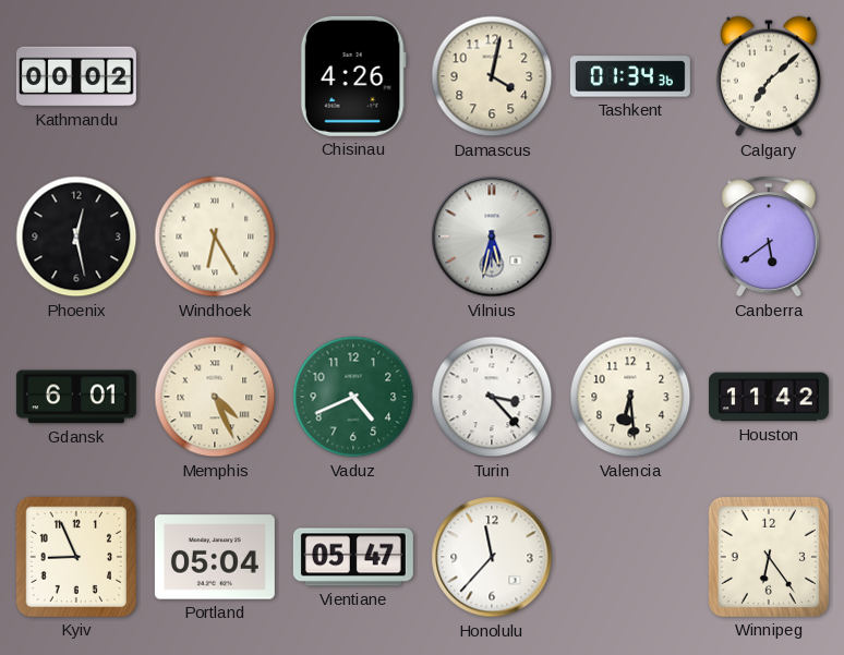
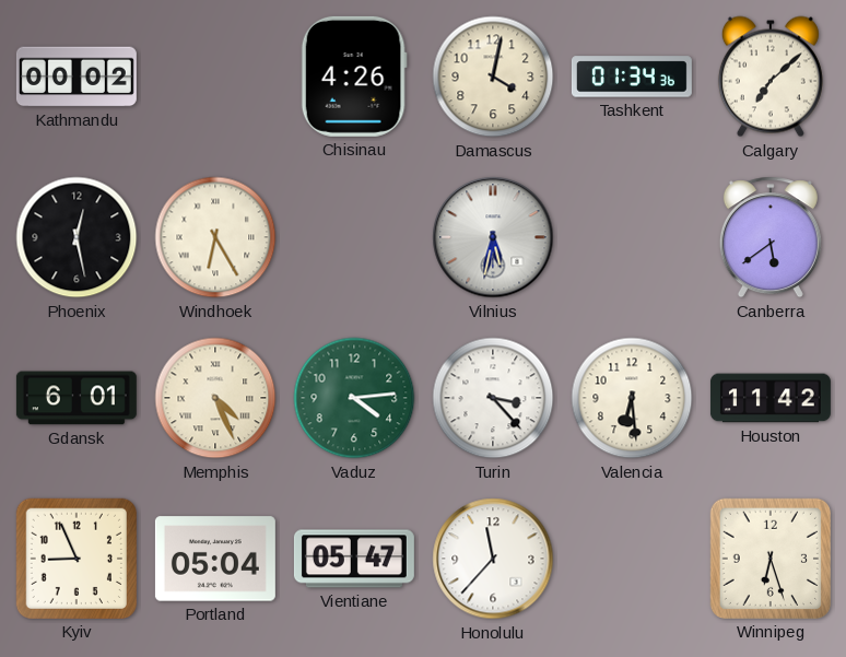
Vaduz: 4:41 -> 4:14 (354, 398)
Winnipeg: 6:24 -> 6:27 (771, 559)
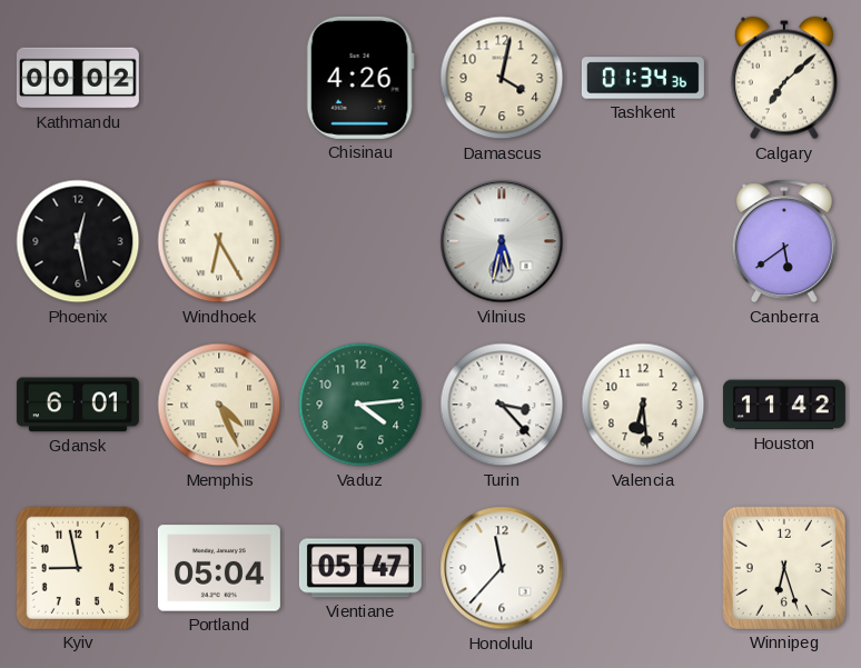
Kyiv: 8:56 -> 8:58 (78, 568)
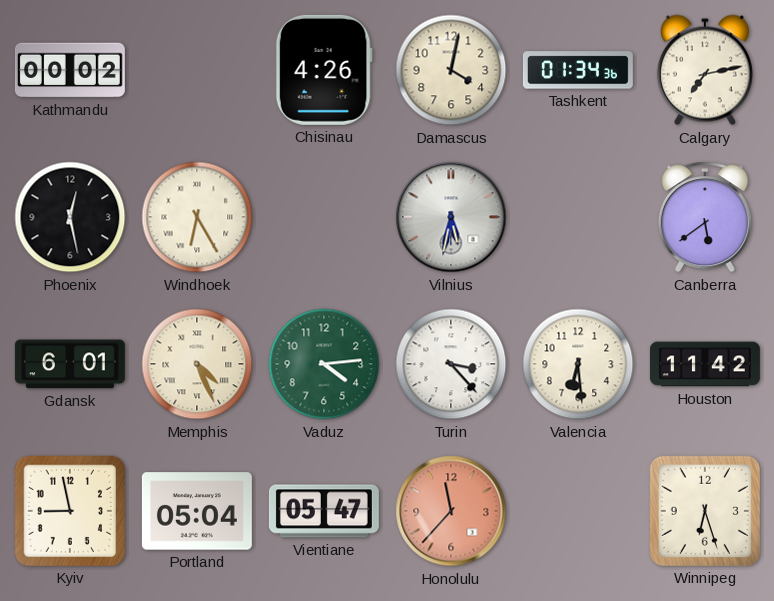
Calgary: 7:08 -> 7:13 (705, 70)
Honolulu dial: white -> salmon (451, 511)
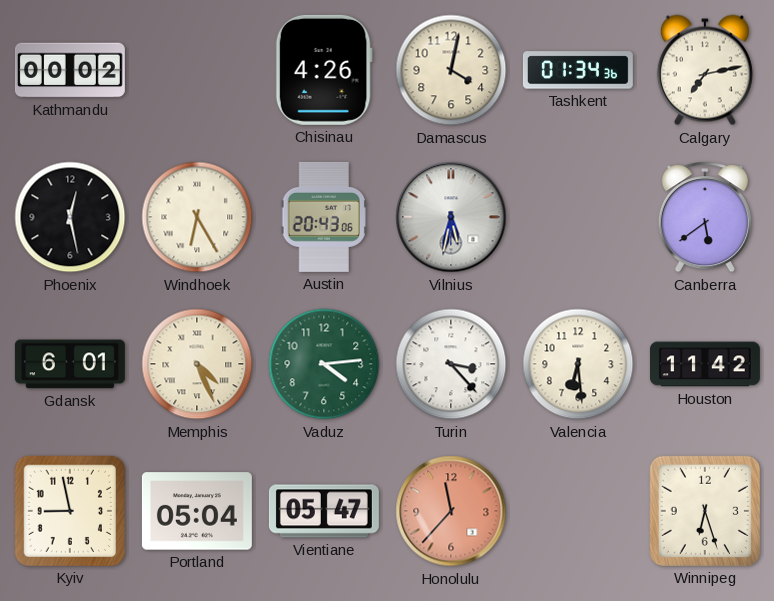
Austin: none -> 20:43 (324, 217)
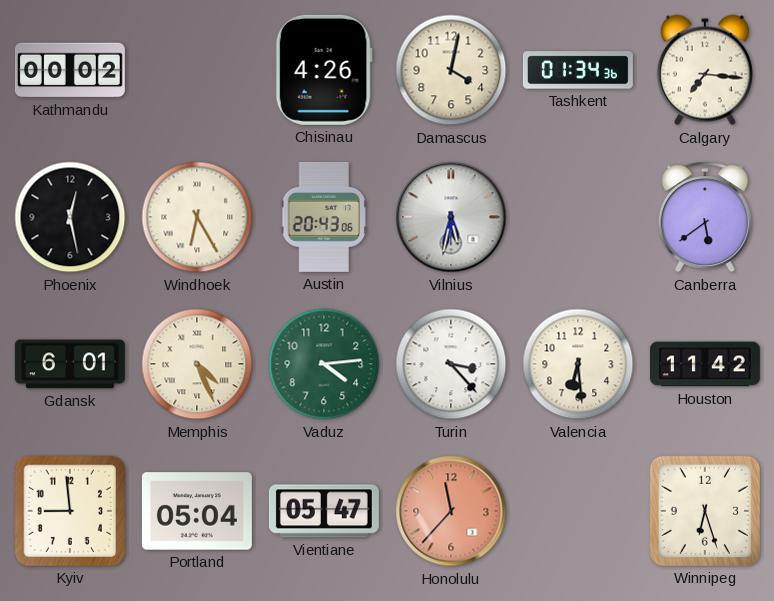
Calgary: 7:13 -> 7:16 (705, 70)
Kyiv: 8:58 -> 8:59 (70, 511)
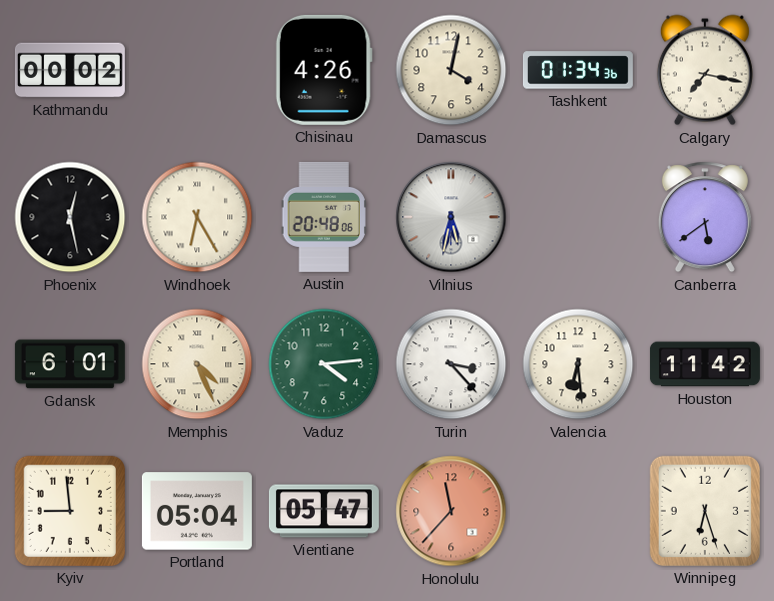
Calgary: 7:16 -> 7:17 (705, 70)
Austin: 20:43 -> 20:48 (324, 217)
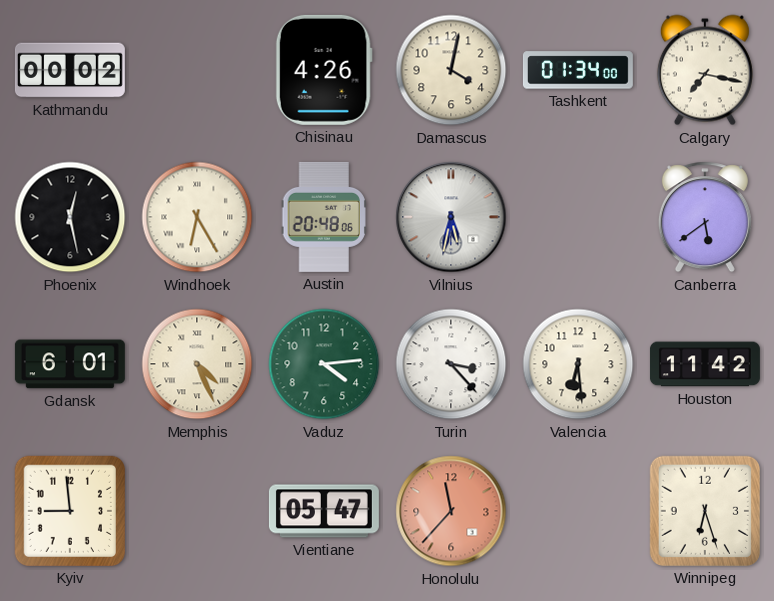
Tashkent: 01:34:36 -> 01:34:00 (578, 70)
Portland: 05:04 -> none (197, 511)
